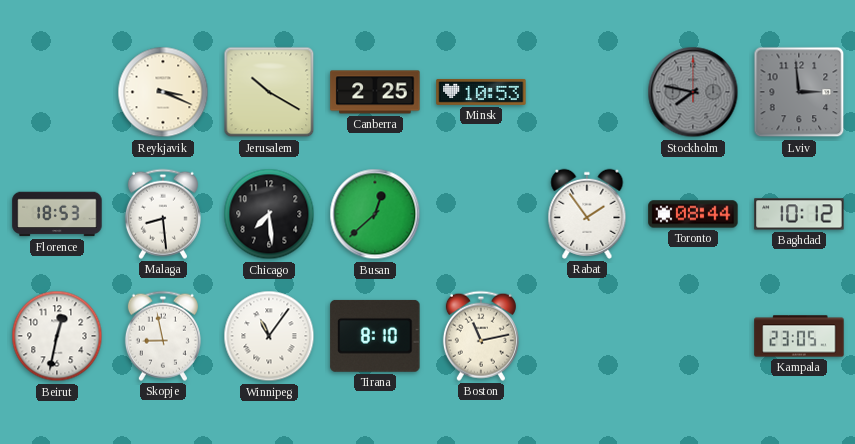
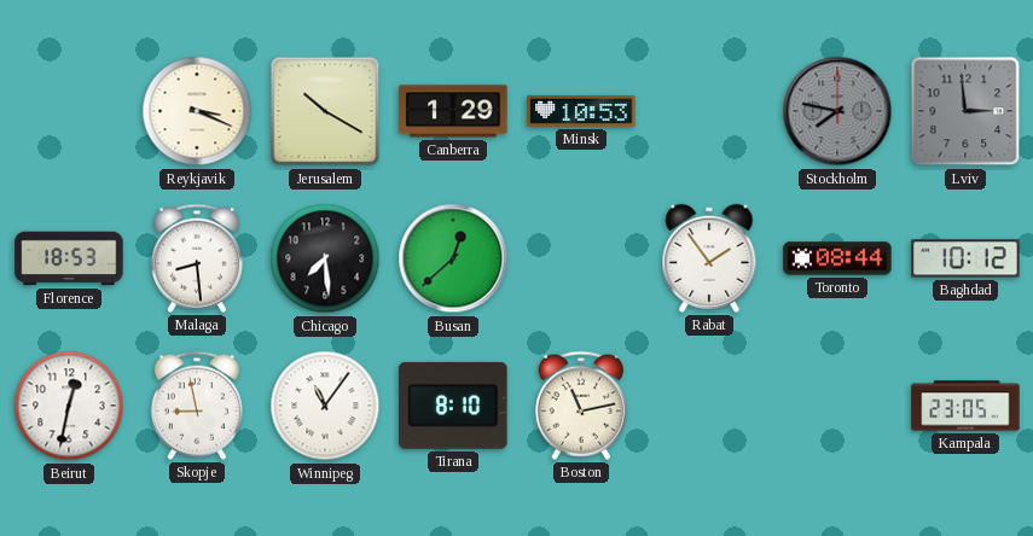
Canberra: 2:25 -> 1:29 (453, 111)
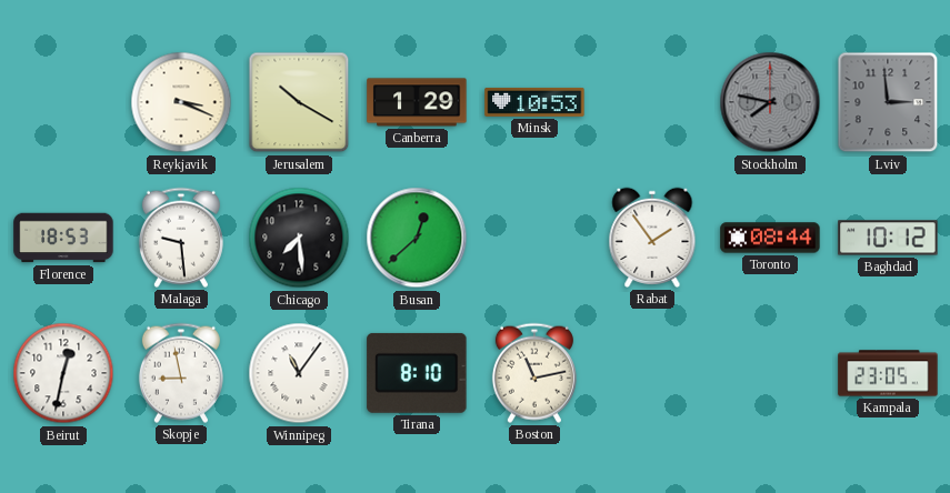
Malaga: 8:29 -> 9:29 (181, 238)
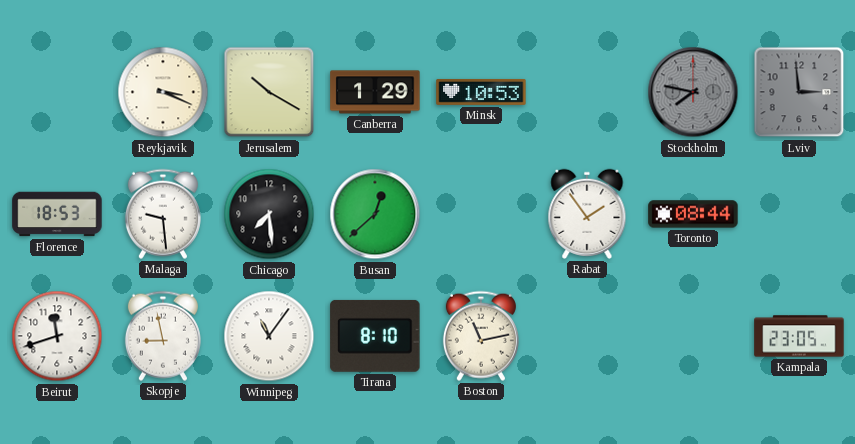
Baghdad: 10:12 -> none (888, 238)
Beirut: 12:32 -> 11:42 (57, 336)
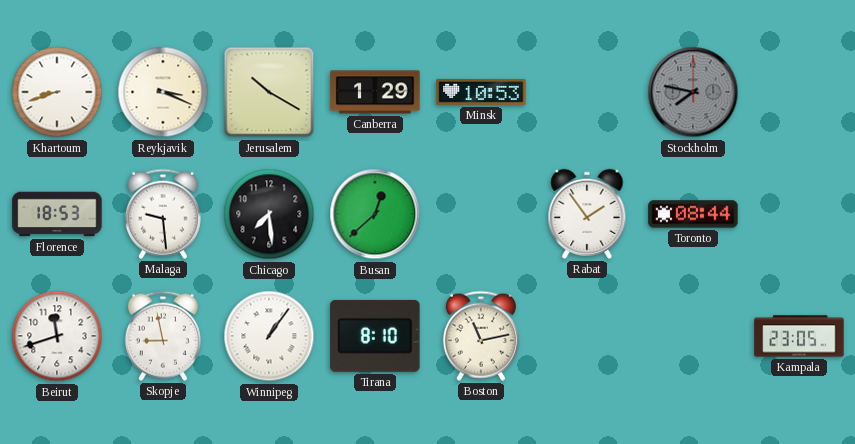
Khartoum: none -> 8:42 (57, 92)
Lviv: 2:59 -> none (799, 92)
Winnipeg: 11:06 -> 1:06 (269, 336)
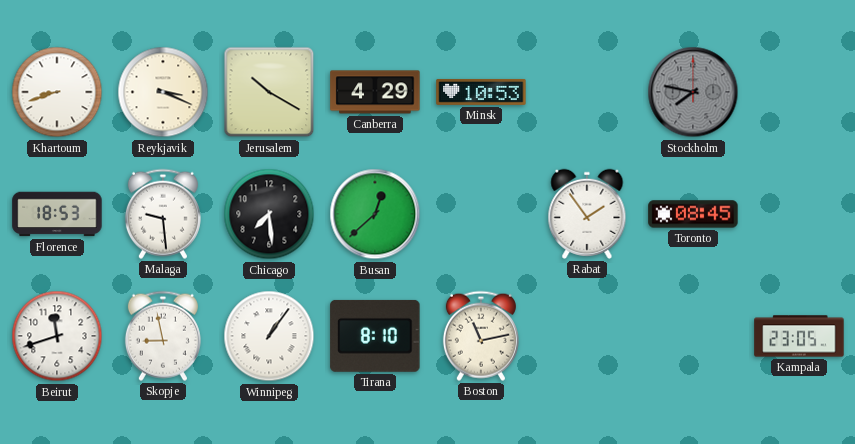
Canberra: 1:29 -> 4:29 (375, 92)
Toronto: 08:44 -> 08:45 (693, 214)
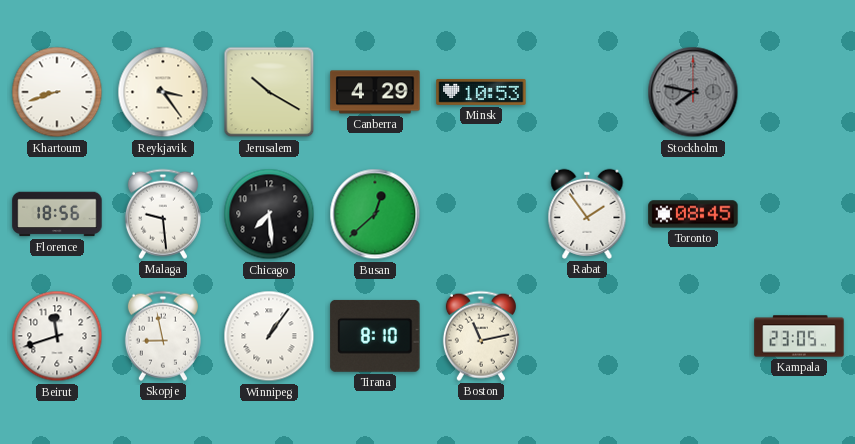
Reykjavik: 3:19 -> 3:24 (163, 92)
Florence: 18:53 -> 18:56 (57, 214)
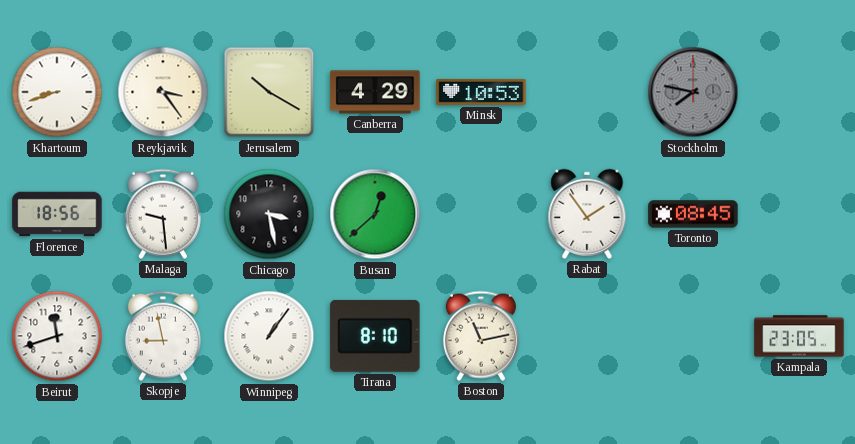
Chicago: 7:29 -> 3:28 (269, 214)
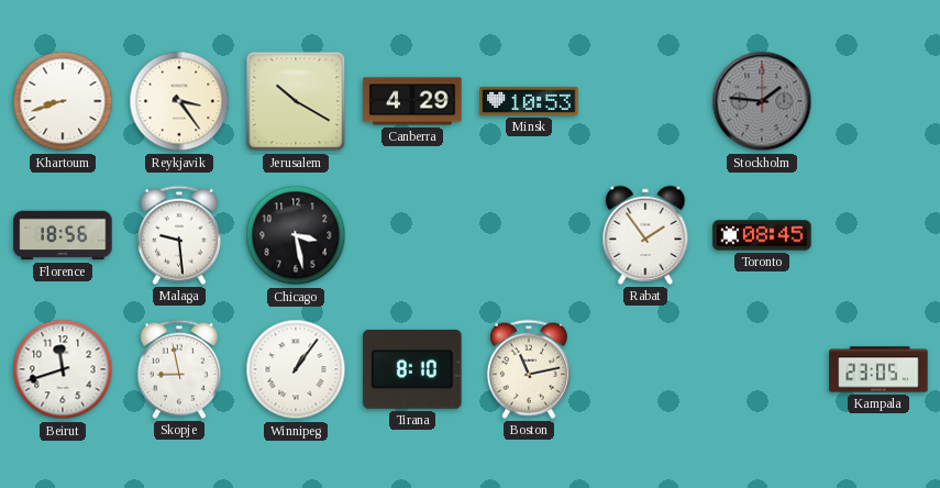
Stockholm: 7:47 -> 1:46 (762, 101)
Busan: 12:38 -> none (375, 214)
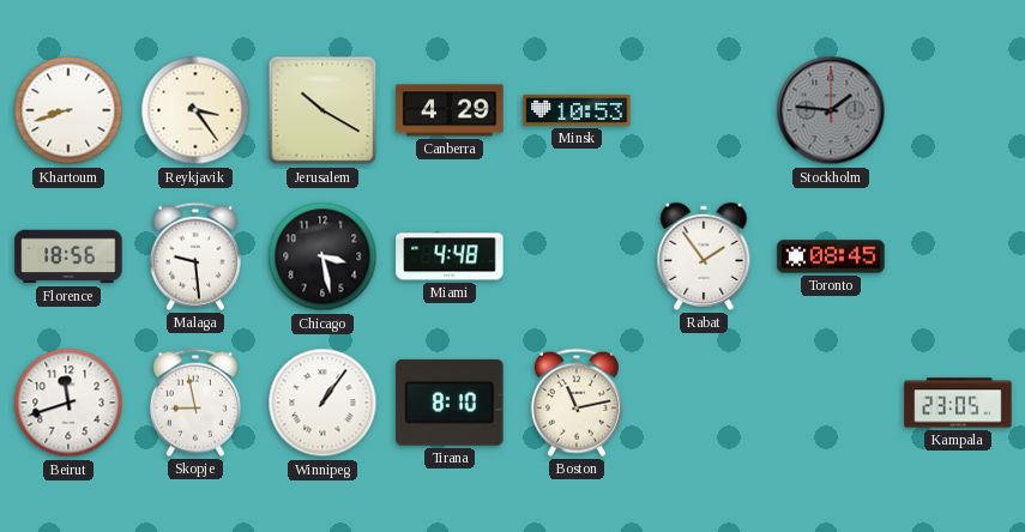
Miami: none -> 4:48 (450, 256)
